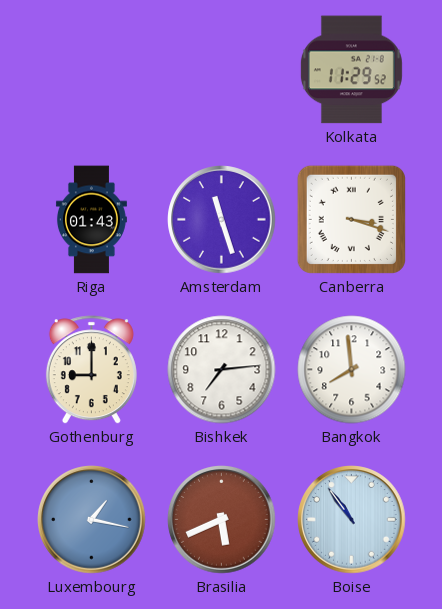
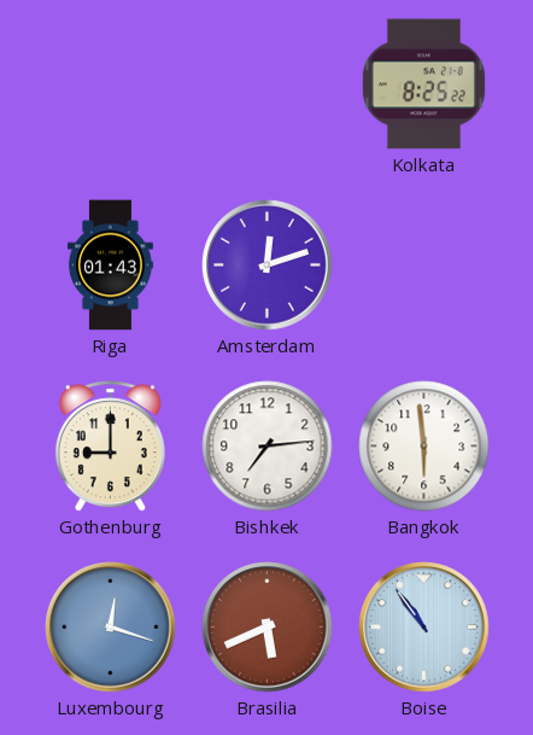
Kolkata: 11:29 -> 8:25 (423, 84)
Amsterdam: 11:27 -> 12:12 (268, 266)
Canberra: 3:18 -> none (351, 219)
Bangkok: 7:59 -> 5:59 (424, 447)
Luxembourg: 1:17 -> 12:18 (111, 628)
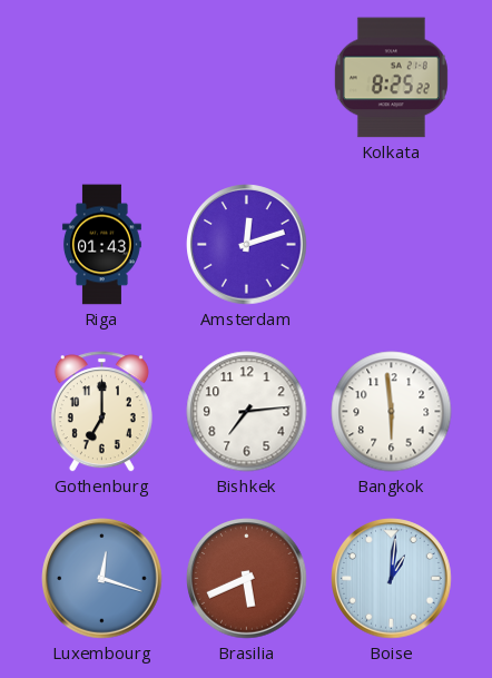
Gothenburg: 9:00 -> 7:00 (101, 412)
Boise: 10:54 -> 1:01 (392, 579)
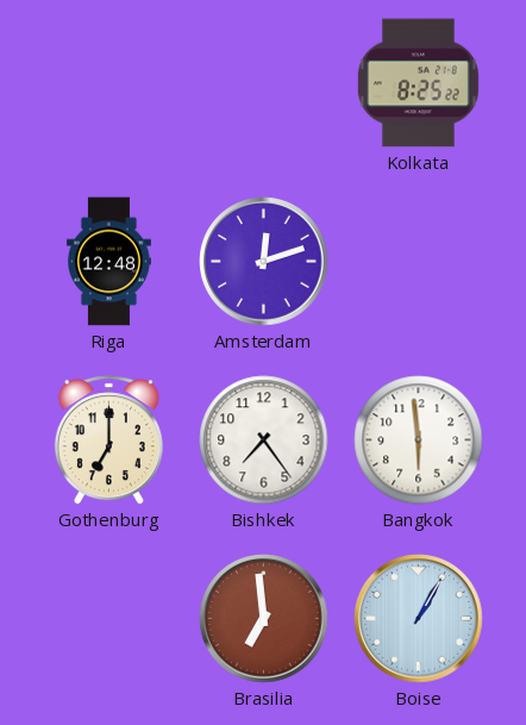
Riga: 01:43 -> 12:48 (108, 262)
Bishkek: 7:14 -> 7:24 (264, 440)
Luxembourg: 12:18 -> none (102, 579)
Brasilia: 5:41 -> 6:59 (264, 619)
Boise: 1:01 -> 1:05 (419, 619)
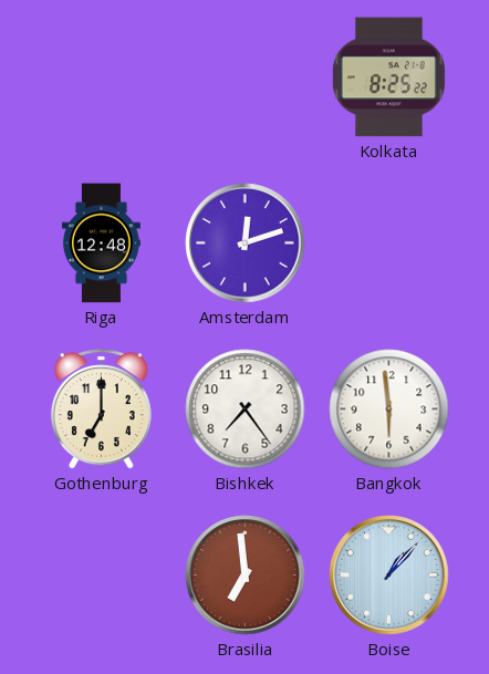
Boise: 1:05 -> 1:07 (389, 576)
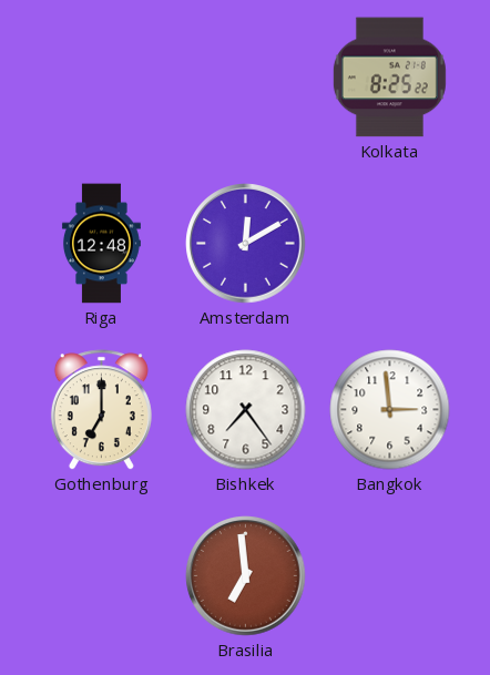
Amsterdam: 12:12 -> 12:10 (246, 244)
Bangkok: 5:59 -> 2:59 (390, 410)
Boise: 1:07 -> none (389, 576)
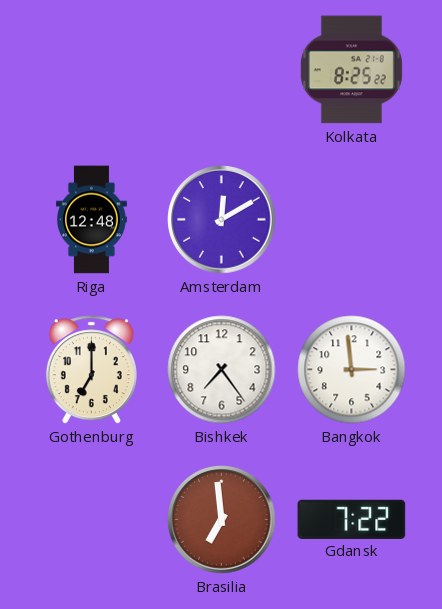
Gdansk: none -> 7:22 (352, 519)
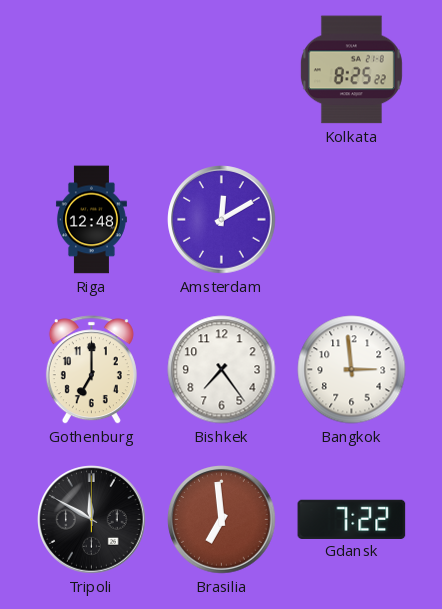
Tripoli: none -> 11:50 (92, 520)
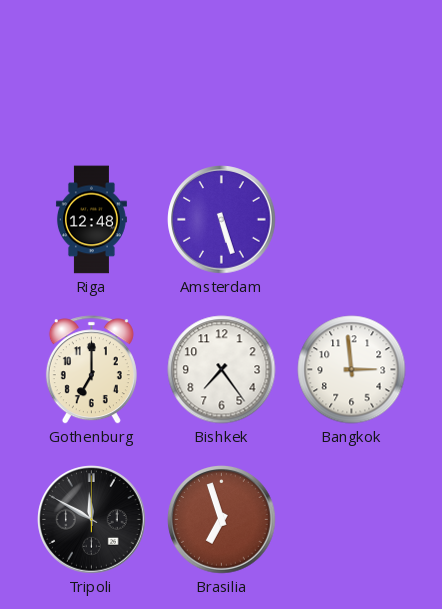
Kolkata: 8:25 -> none (351, 70)
Amsterdam: 12:10 -> 5:27 (222, 220)
Brasilia: 6:59 -> 6:57 (222, 520)
Gdansk: 7:22 -> none (352, 519)
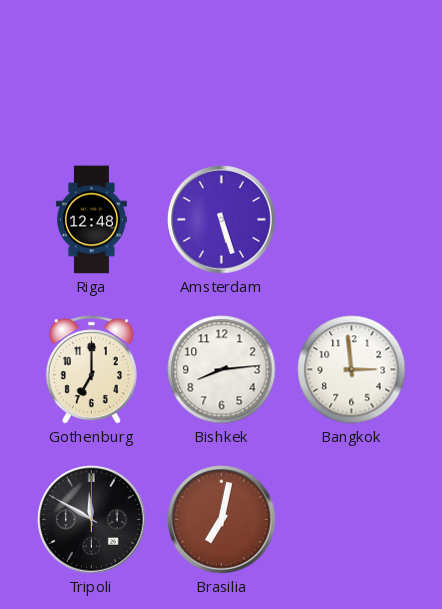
Bishkek: 7:24 -> 8:14 (222, 370)
Brasilia: 6:57 -> 7:02 (222, 520)
